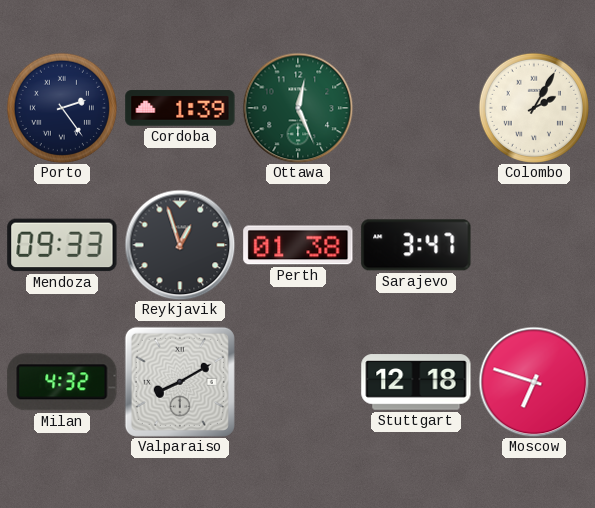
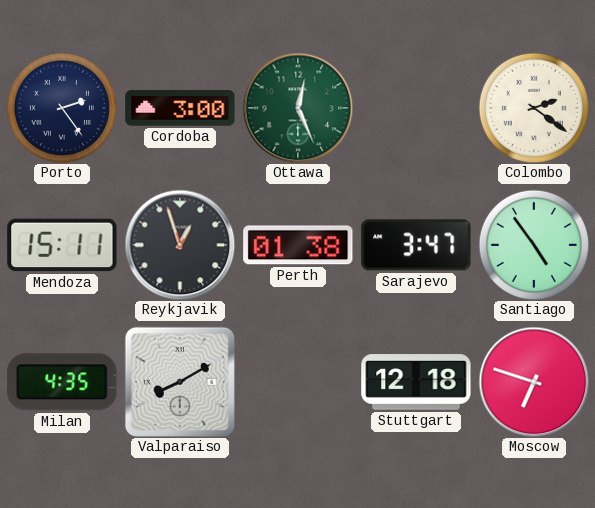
Cordoba: 1:39 -> 3:00 (180, 108)
Colombo: 2:05 -> 2:21 (534, 108)
Mendoza: 09:33 -> 15:11 (62, 245)
Santiago: none -> 4:54 (534, 245)
Milan: 4:32 -> 4:35 (62, 382)
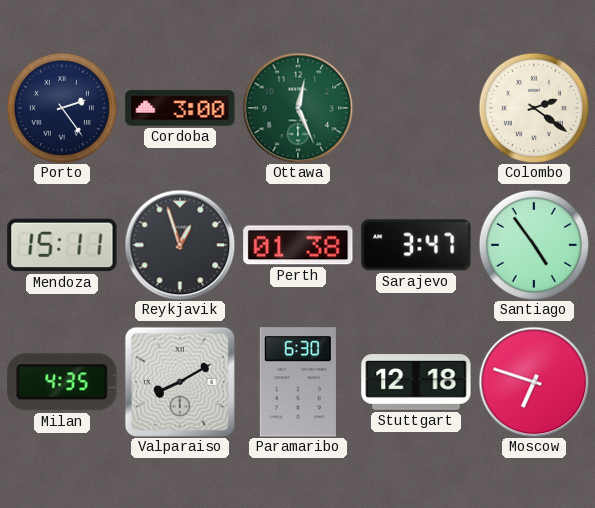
Paramaribo: none -> 6:30 (298, 382)
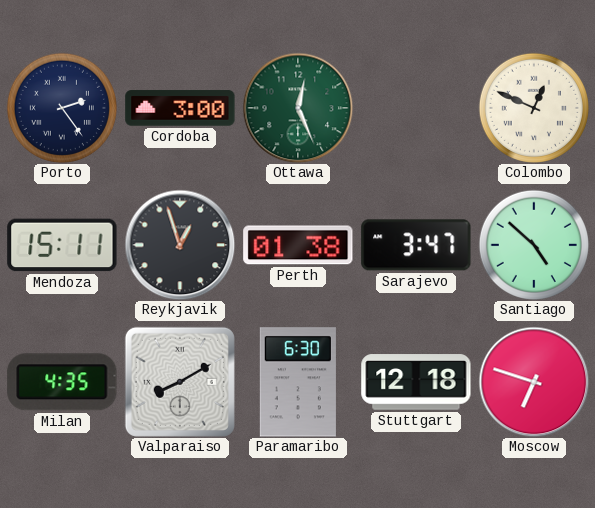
Colombo: 2:21 -> 12:49 (534, 108)
Santiago: 4:54 -> 4:52 (534, 245)
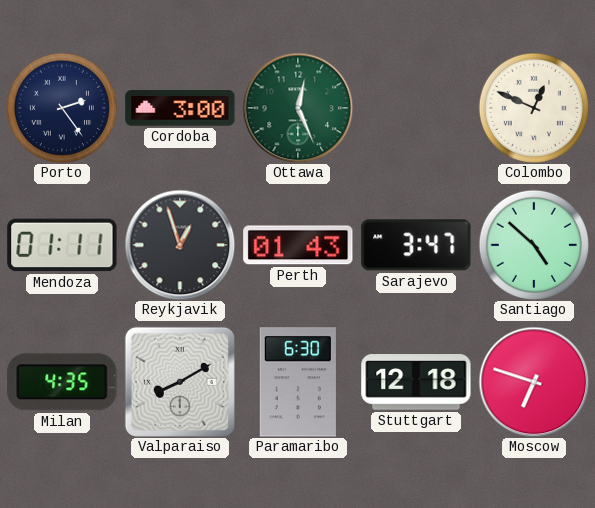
Mendoza: 15:11 -> 01:11 (62, 245)
Perth: 01:38 -> 01:43 (298, 245)
